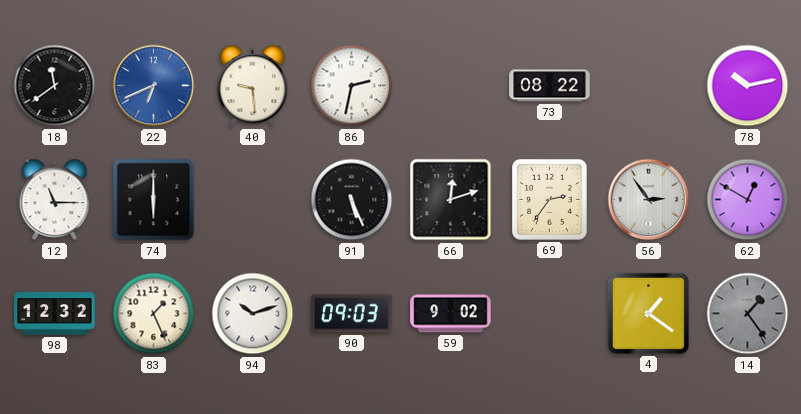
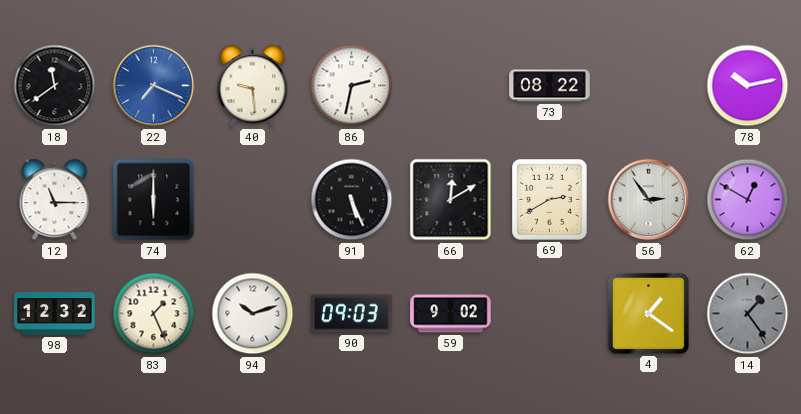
22: 6:41 -> 7:19 (154, 86)
66: 12:12 -> 12:10 (451, 200)
69: 2:36 -> 2:40 (550, 200)
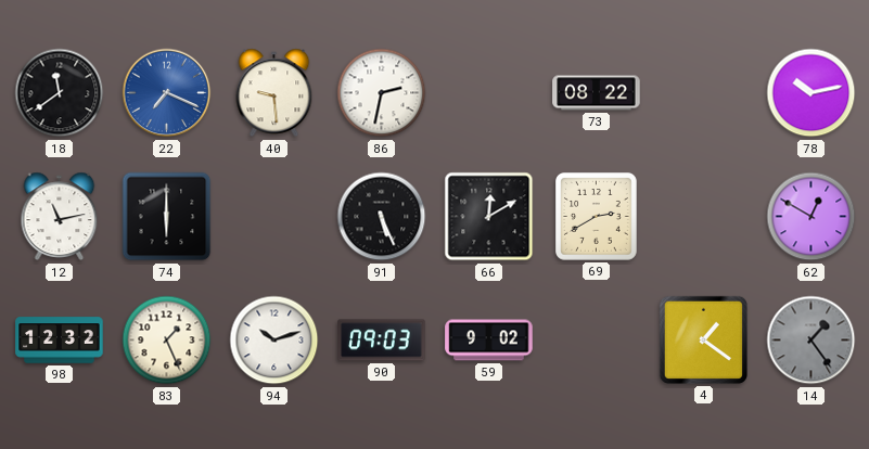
12: 11:15 -> 11:13 (60, 217)
56: 2:54 -> none (649, 200)
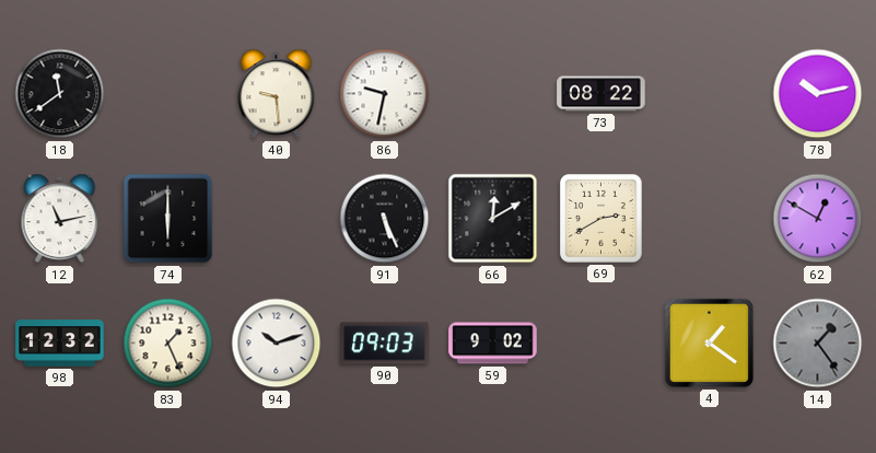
22: 7:19 -> none (167, 93)
86: 2:32 -> 9:32 (385, 94)
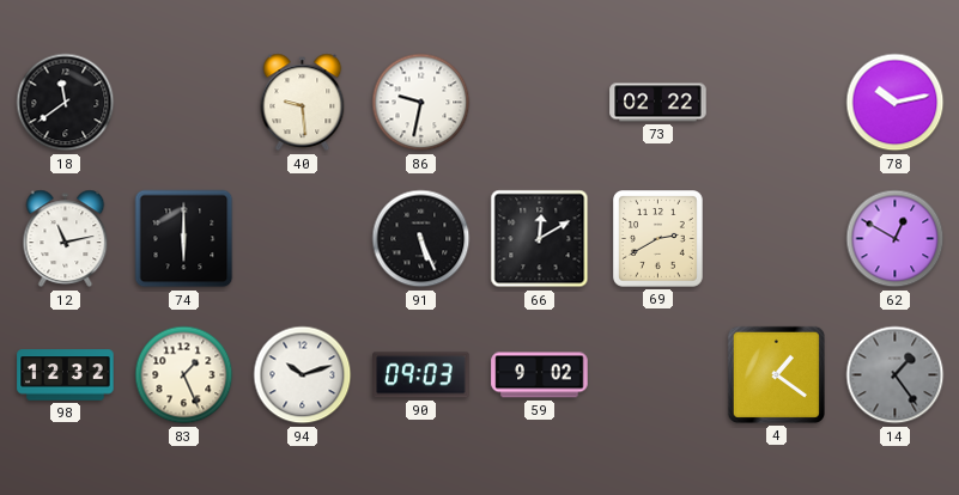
73: 08:22 -> 02:22 (658, 103)
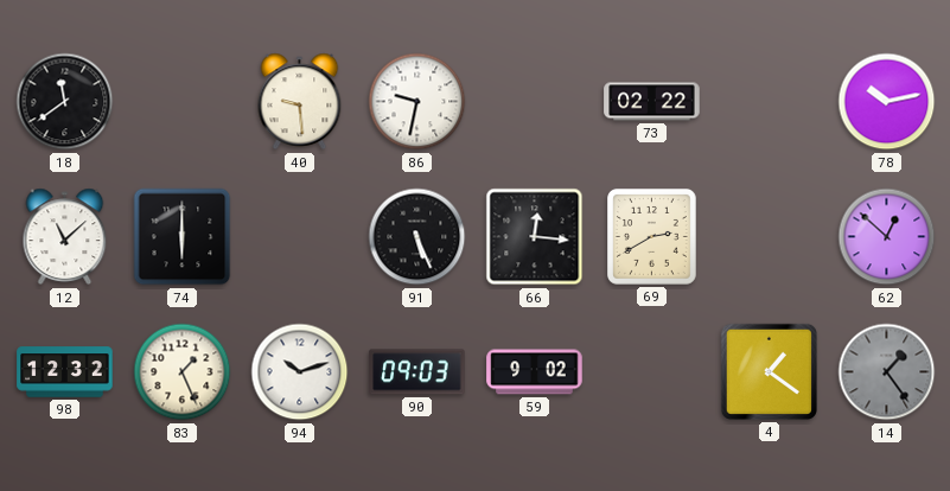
12: 11:13 -> 11:08 (65, 237)
66: 12:10 -> 12:16 (535, 237)
62: 12:50 -> 12:52 (887, 237)
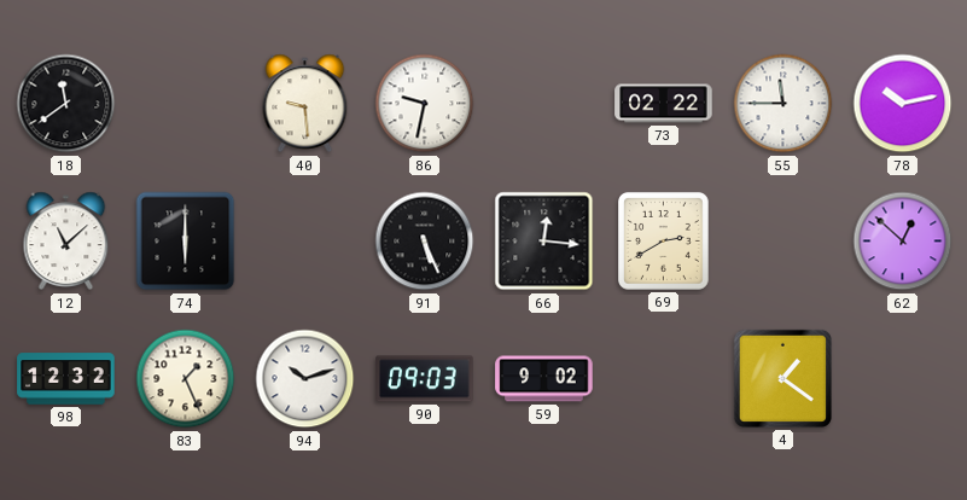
55: none -> 11:45 (783, 104)
14: 1:24 -> none (887, 372)
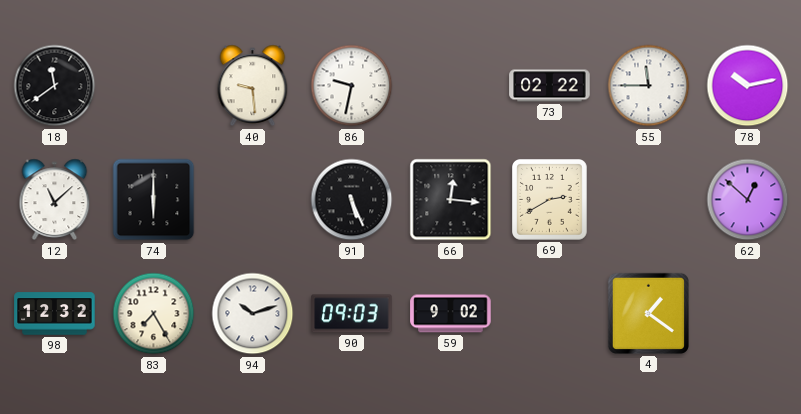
83: 1:26 -> 7:25 (154, 314)
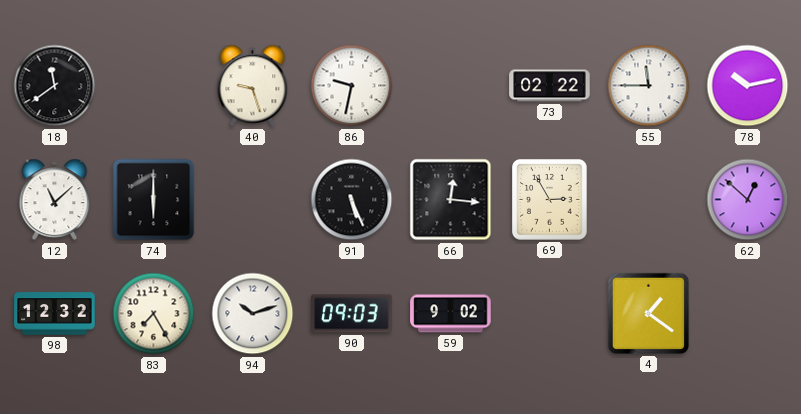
40: 9:29 -> 9:27 (253, 86)
69: 2:40 -> 2:55 (550, 200)
